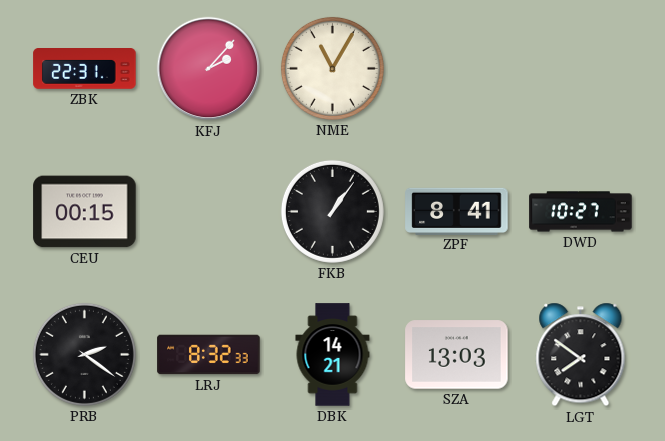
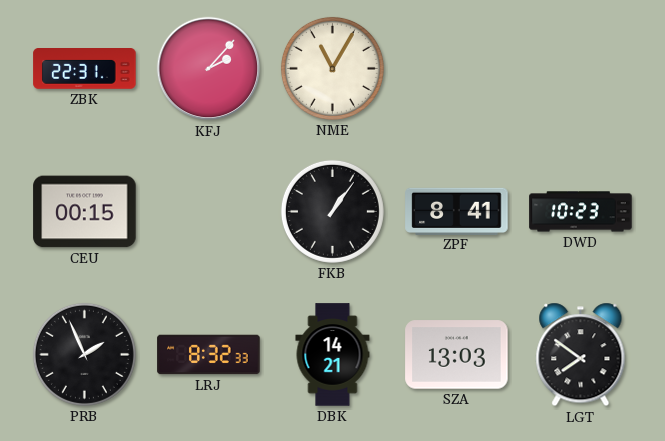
DWD: 10:27 -> 10:23 (581, 212)
PRB: 2:21 -> 1:56 (84, 354)
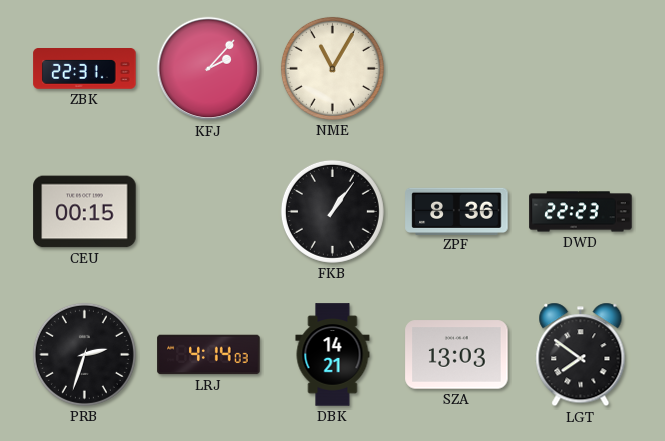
ZPF: 8:41 -> 8:36 (457, 211)
DWD: 10:23 -> 22:23 (581, 212)
PRB: 1:56 -> 2:33 (84, 354)
LRJ: 8:32 -> 4:14 (209, 355)
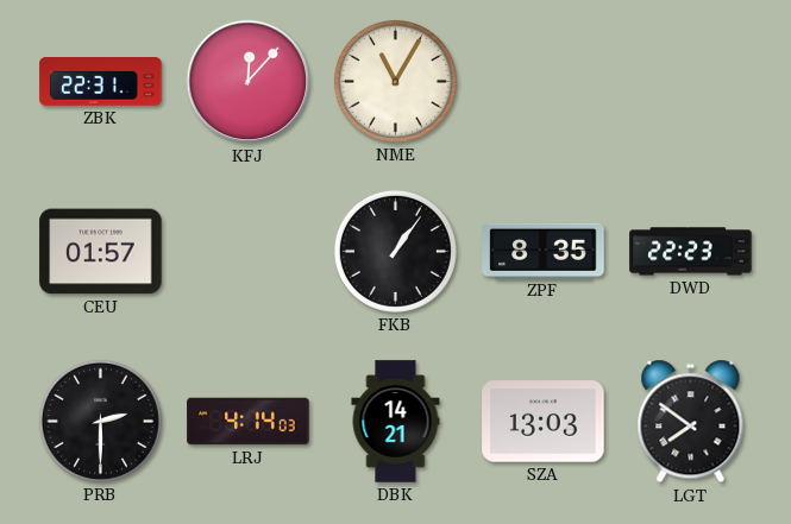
KFJ: 2:07 -> 12:07 (249, 82)
CEU: 00:15 -> 01:57 (101, 252)
ZPF: 8:36 -> 8:35 (544, 251)
PRB: 2:33 -> 2:30 (100, 421)
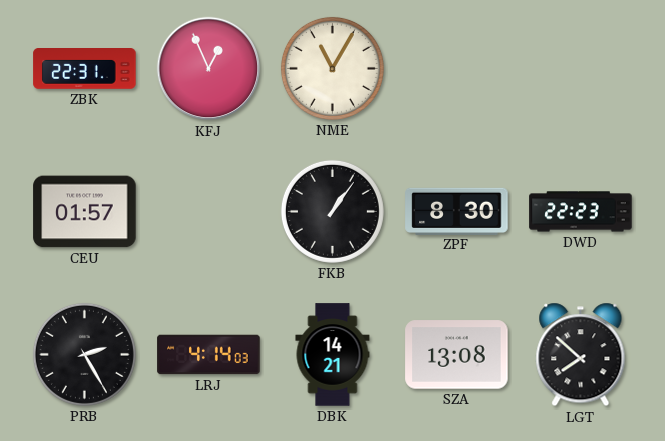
KFJ: 12:07 -> 12:56 (209, 69)
ZPF: 8:35 -> 8:30 (457, 211)
PRB: 2:30 -> 2:25 (84, 354)
SZA: 13:03 -> 13:08 (457, 355)
LGT: 7:51 -> 7:52 (581, 355)
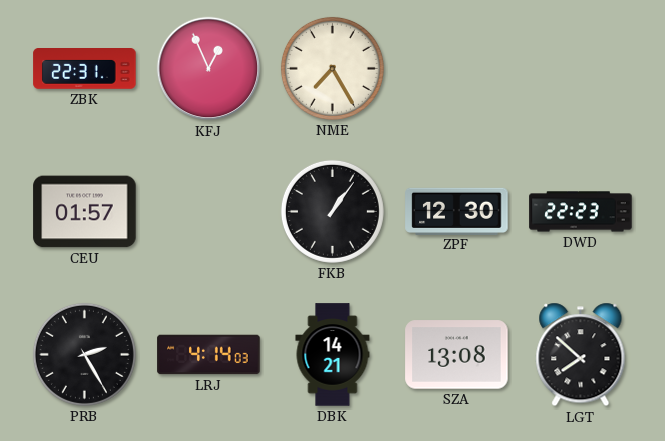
NME: 11:05 -> 7:25 (332, 68)
ZPF: 8:30 -> 12:30 (457, 211)
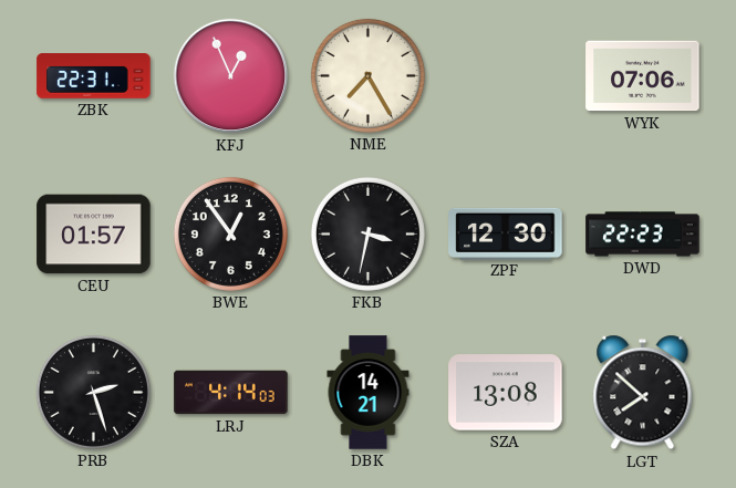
WYK: none -> 07:06 (643, 76)
BWE: none -> 12:54 (230, 233)
FKB: 1:06 -> 3:32 (367, 233)
PRB: 2:25 -> 2:27 (93, 392)
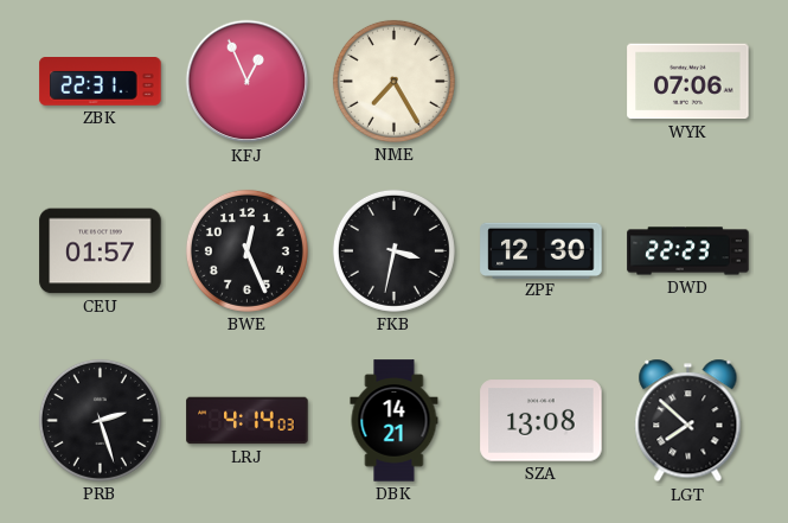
BWE: 12:54 -> 12:26 (246, 250)
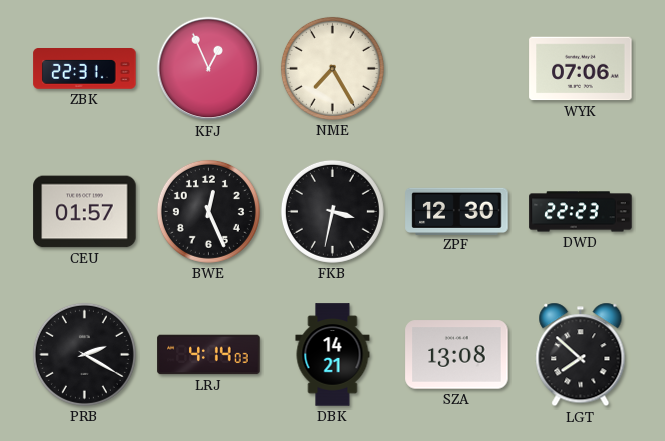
PRB: 2:27 -> 2:20 (84, 354)
